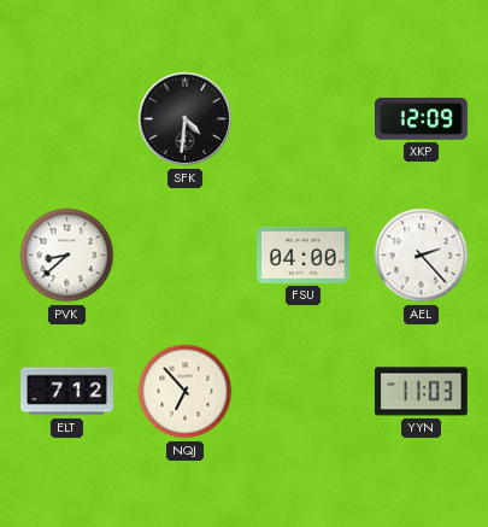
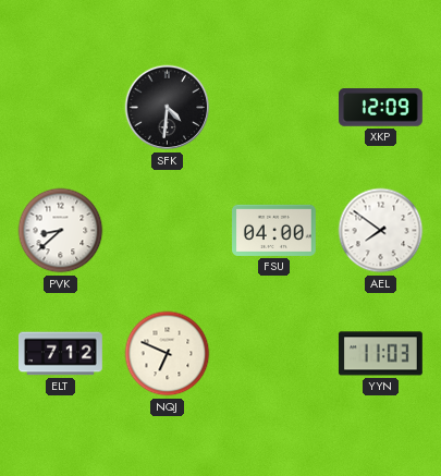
AEL: 2:23 -> 7:51 (381, 231)
NQJ: 6:53 -> 6:49 (168, 354)
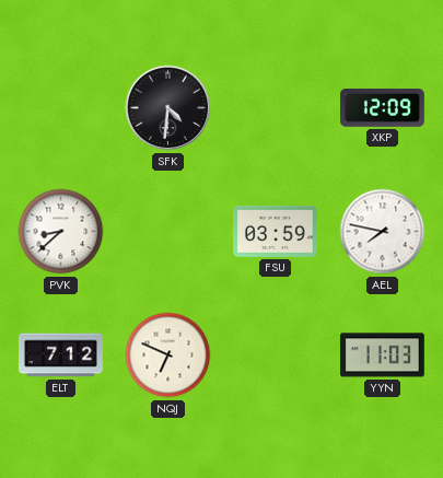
FSU: 04:00 -> 03:59 (276, 231)
AEL: 7:51 -> 7:47 (383, 232)
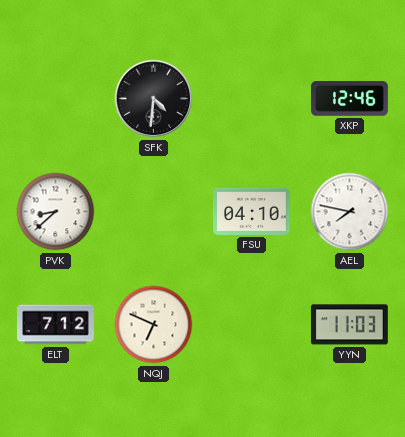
XKP: 12:09 -> 12:46 (350, 99)
FSU: 03:59 -> 04:10 (252, 211)
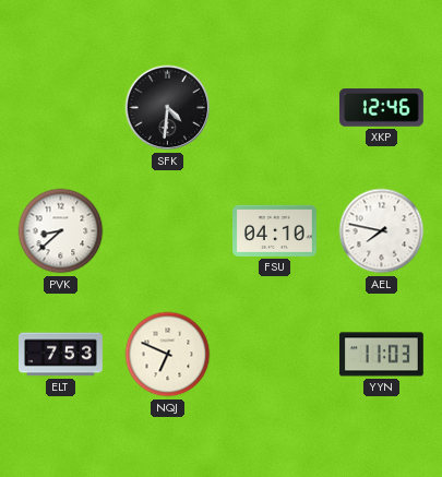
ELT: 7:12 -> 7:53 (61, 355)
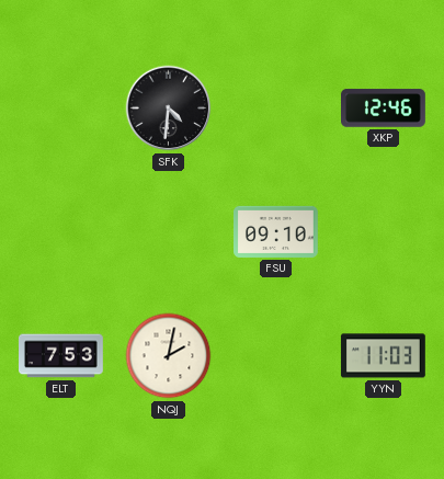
PVK: 8:38 -> none (61, 231)
FSU: 04:10 -> 09:10 (276, 231)
AEL: 7:47 -> none (382, 231)
NQJ: 6:49 -> 2:02 (169, 356)
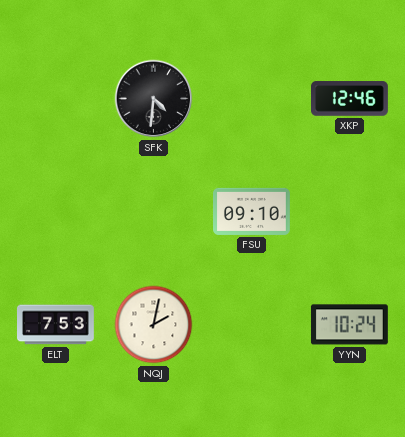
YYN: 11:03 -> 10:24 (349, 325)
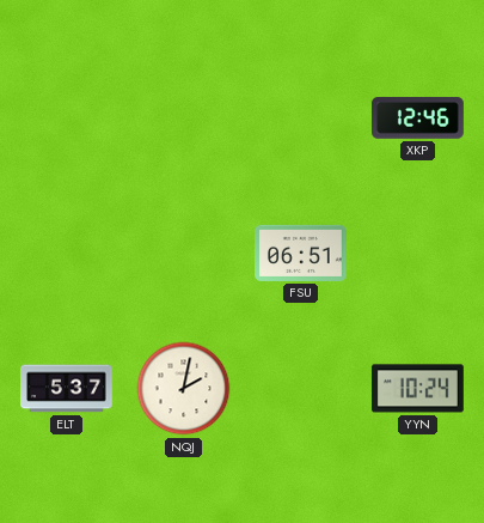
SFK: 4:31 -> none (154, 99)
FSU: 09:10 -> 06:51 (301, 253)
ELT: 7:53 -> 5:37 (67, 389)
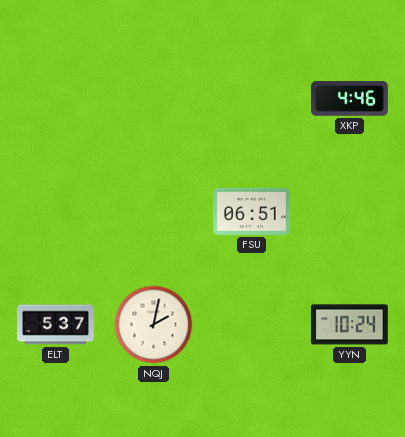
XKP: 12:46 -> 4:46 (350, 99)
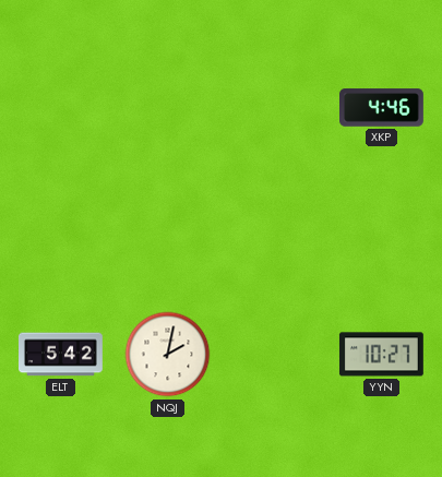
FSU: 06:51 -> none (252, 211)
ELT: 5:37 -> 5:42 (61, 355)
YYN: 10:24 -> 10:27 (381, 355)
